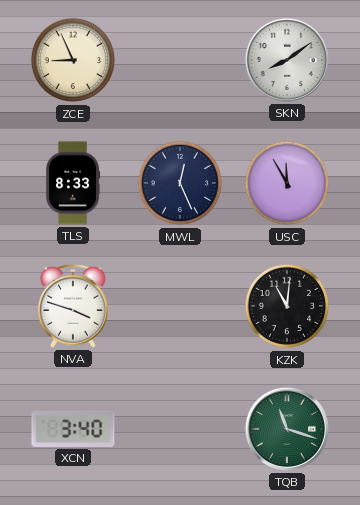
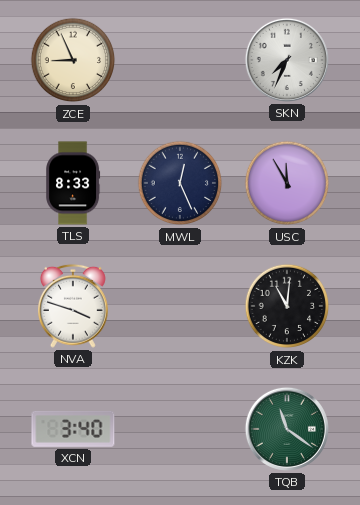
SKN: 8:09 -> 7:34 (287, 60)
TQB: 11:18 -> 11:21 (287, 429)
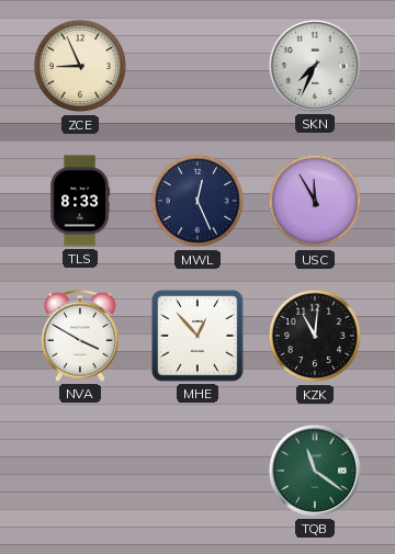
NVA: 3:48 -> 3:50 (80, 336)
MHE: none -> 12:53 (198, 336)
XCN: 3:40 -> none (73, 429)
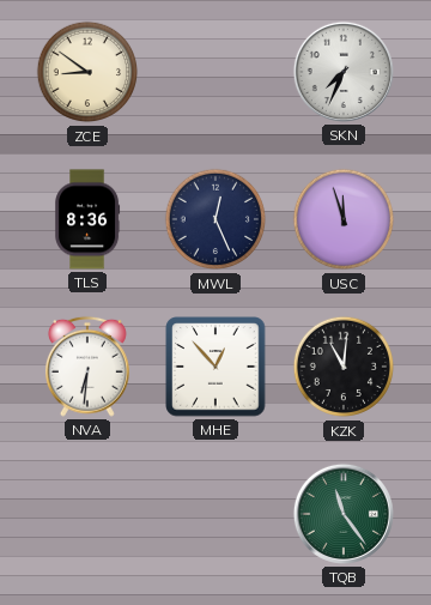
ZCE: 8:56 -> 8:51 (87, 72)
TLS: 8:33 -> 8:36 (87, 219)
USC: 11:55 -> 11:57 (344, 219)
NVA: 3:50 -> 6:31 (87, 367)
TQB: 11:21 -> 11:24 (344, 514)
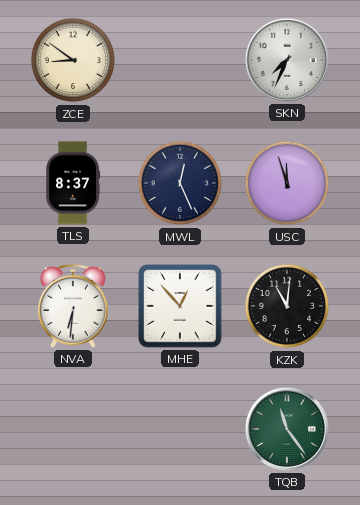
TLS: 8:36 -> 8:37 (73, 183)
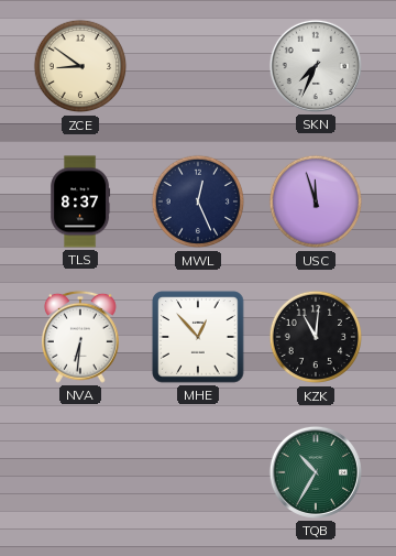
TQB: 11:24 -> 10:35 (316, 472)
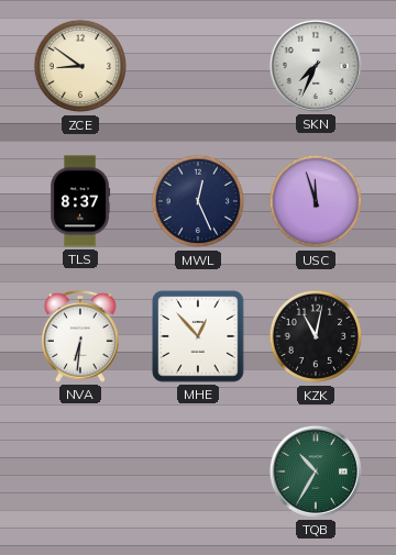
KZK: 11:01 -> 11:02 (316, 336)
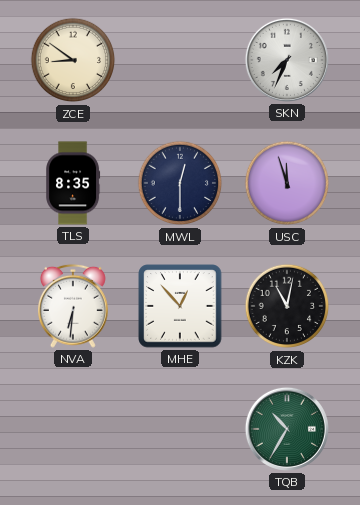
TLS: 8:37 -> 8:35 (73, 183)
MWL: 12:26 -> 12:30 (180, 183)
